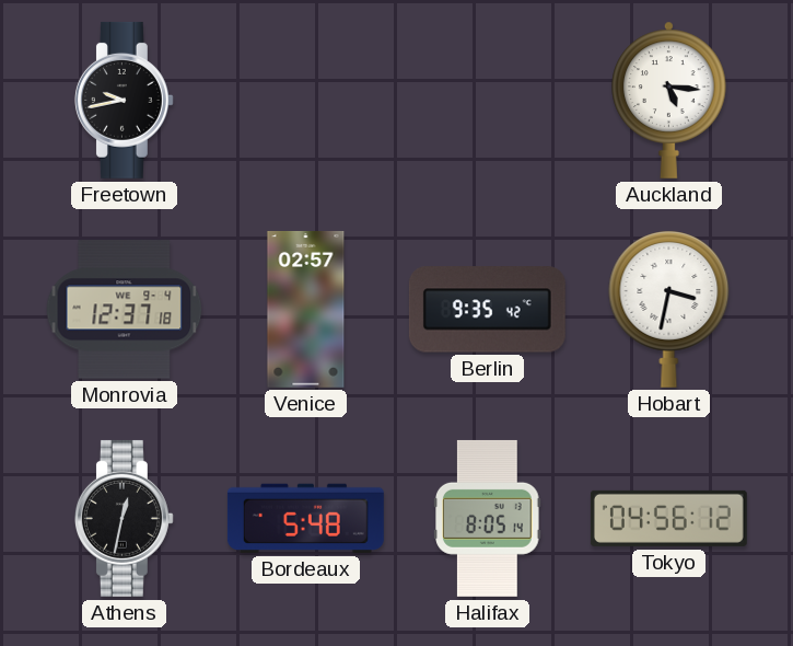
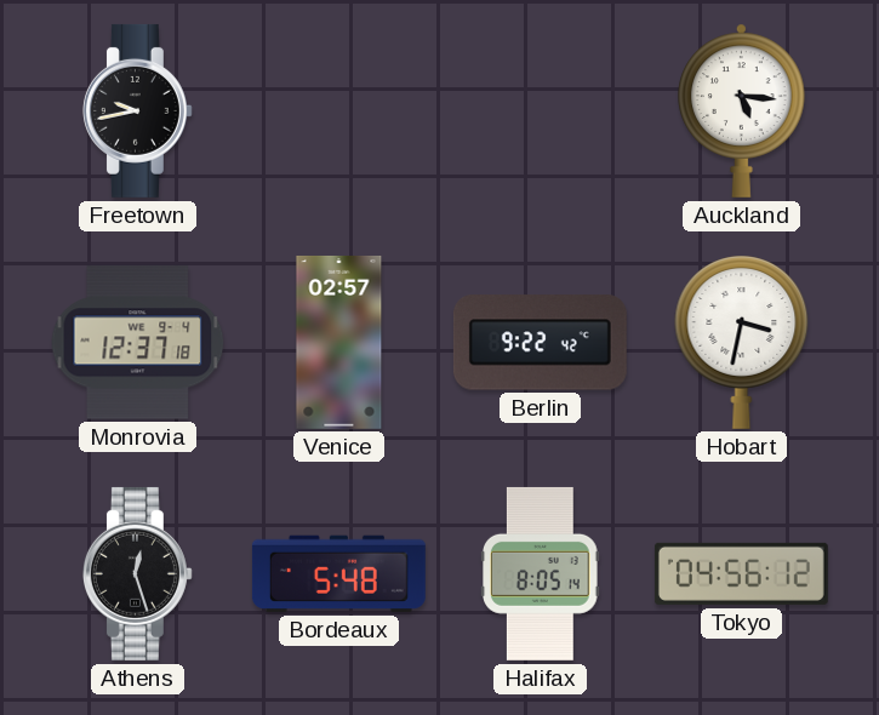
Berlin: 9:35 -> 9:22 (540, 343)
Athens: 12:32 -> 12:27 (137, 573)
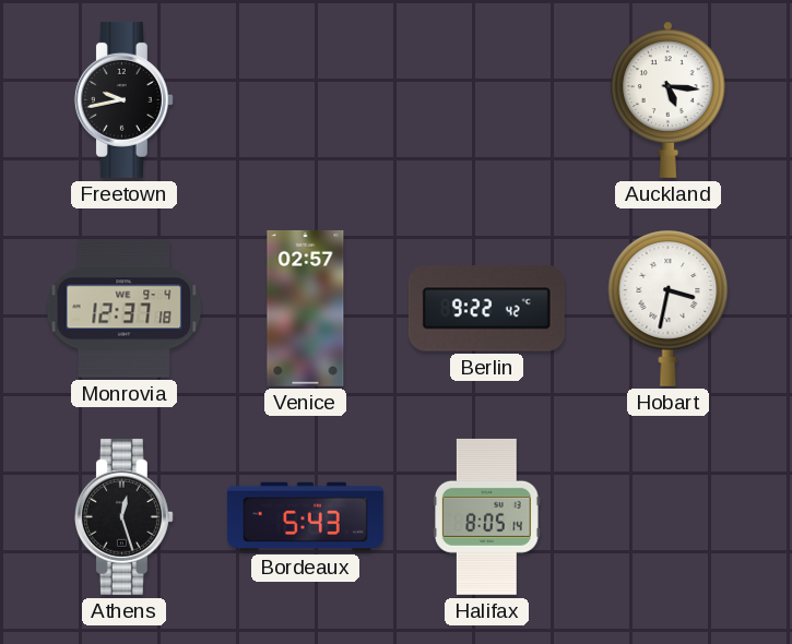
Bordeaux: 5:48 -> 5:43 (305, 516)
Tokyo: 04:56 -> none (741, 573)
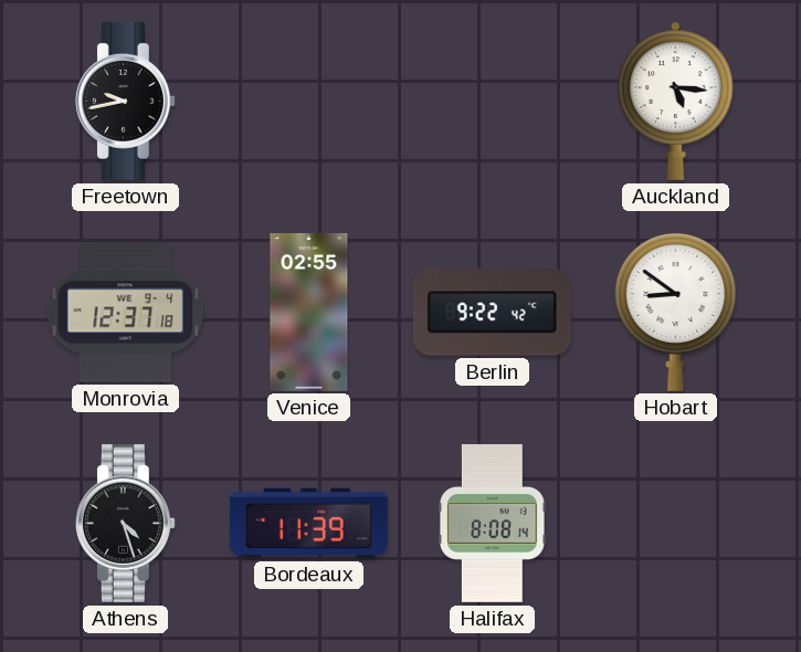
Venice: 02:57 -> 02:55 (309, 312)
Hobart: 3:32 -> 8:51 (676, 312)
Athens: 12:27 -> 4:27 (125, 523)
Bordeaux: 5:43 -> 11:39 (308, 523)
Halifax: 8:05 -> 8:08 (493, 523)
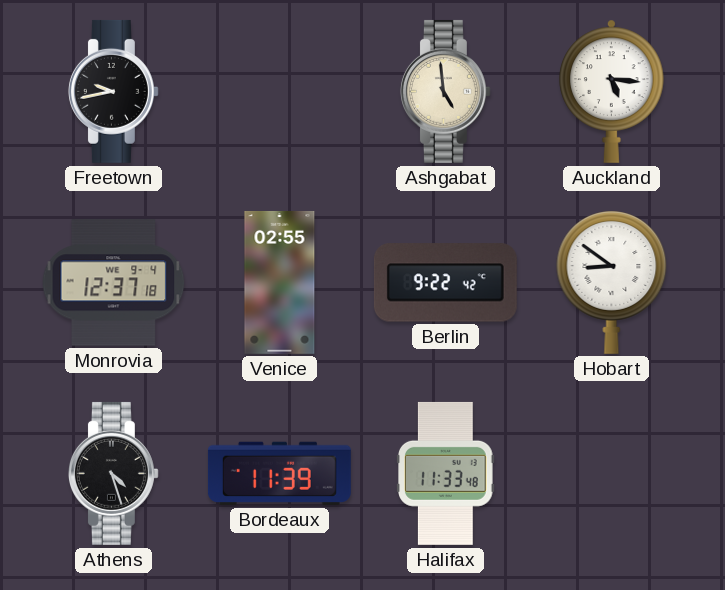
Ashgabat: none -> 4:59 (445, 91)
Halifax: 8:08 -> 11:33 (446, 473)
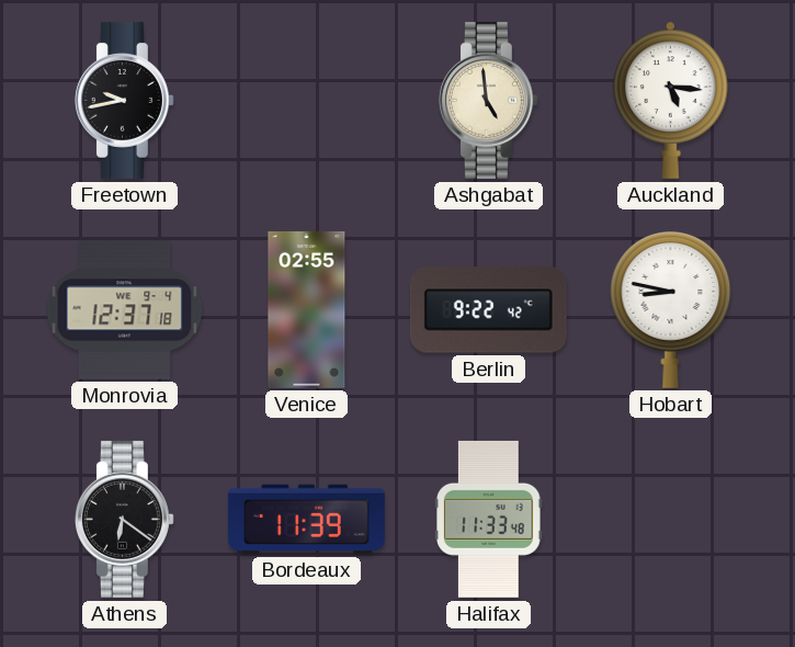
Hobart: 8:51 -> 8:47 (671, 309)
Athens: 4:27 -> 6:21 (124, 519)
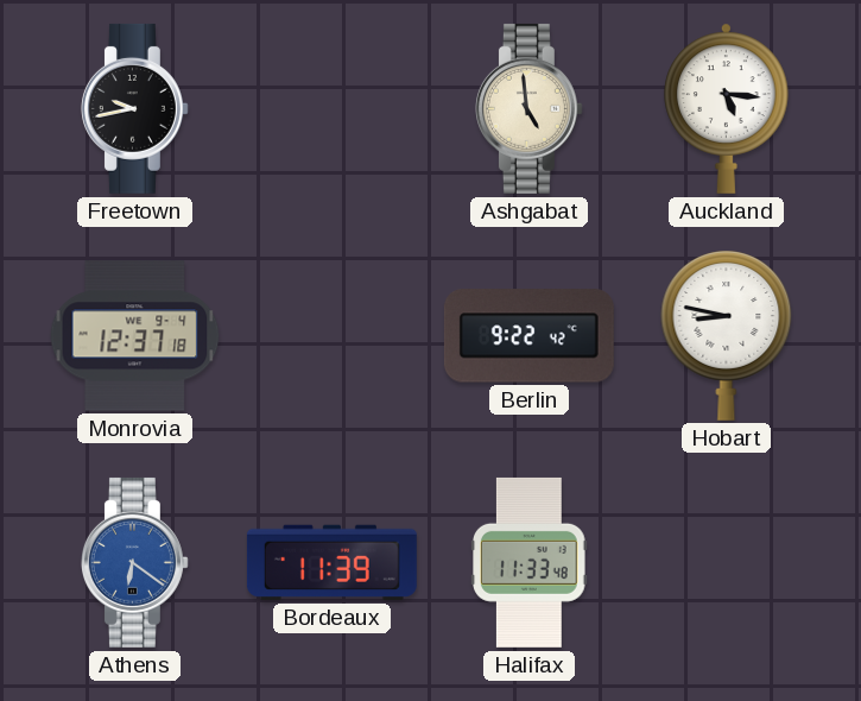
Venice: 02:55 -> none (307, 309)
Athens dial: black -> blue (134, 562)
